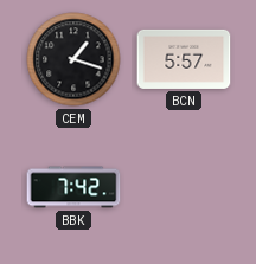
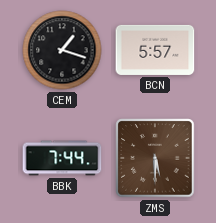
BBK: 7:42 -> 7:44 (62, 158)
ZMS: none -> 5:30 (155, 158)
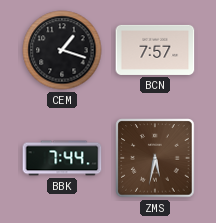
BCN: 5:57 -> 7:57 (155, 50)
ZMS: 5:30 -> 5:32 (155, 158)
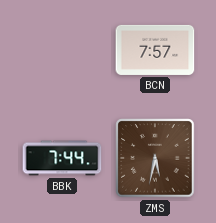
CEM: 1:18 -> none (62, 50)
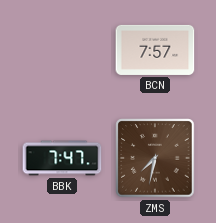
BBK: 7:44 -> 7:47 (62, 158)
ZMS: 5:32 -> 7:32 (155, 158)
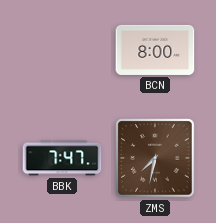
BCN: 7:57 -> 8:00 (155, 50)
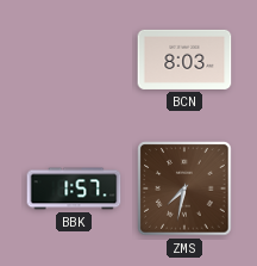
BCN: 8:00 -> 8:03 (184, 60)
BBK: 7:47 -> 1:57 (74, 188)
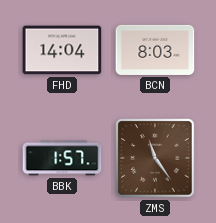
FHD: none -> 14:04 (62, 50)
ZMS: 7:32 -> 11:24 (155, 158)
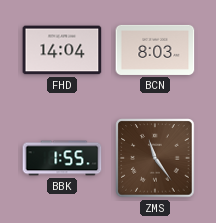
BBK: 1:57 -> 1:55 (62, 158)
